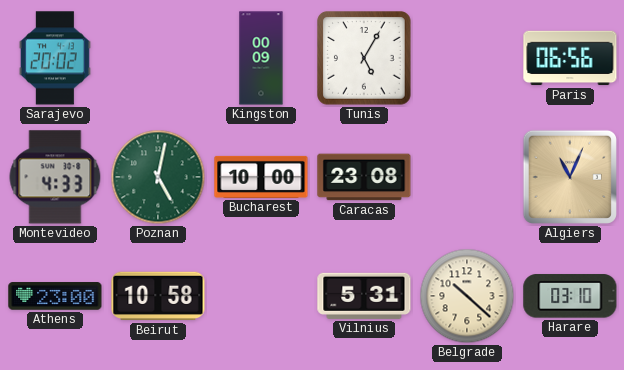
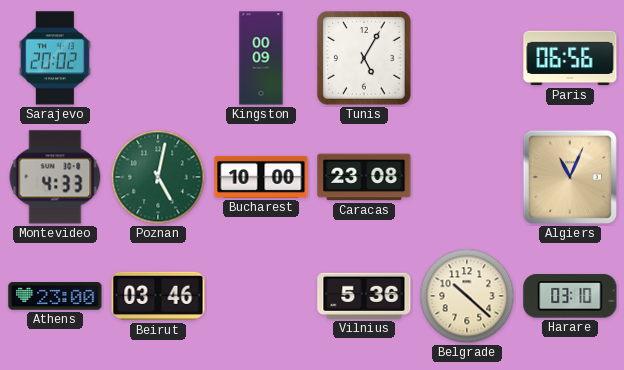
Beirut: 10:58 -> 03:46 (158, 296)
Vilnius: 5:31 -> 5:36 (364, 296)
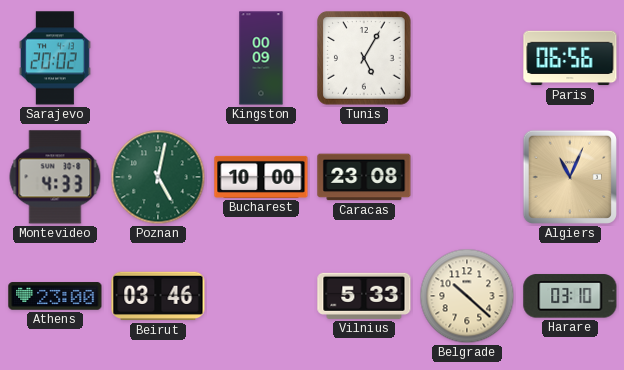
Vilnius: 5:36 -> 5:33 (364, 296)
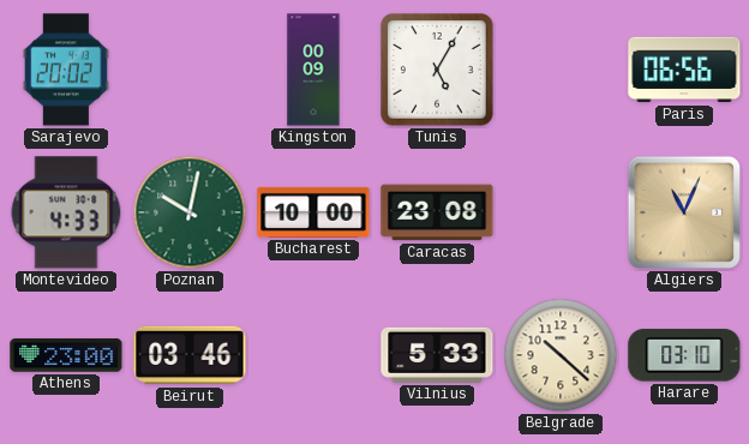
Poznan: 5:02 -> 10:02 (190, 212)
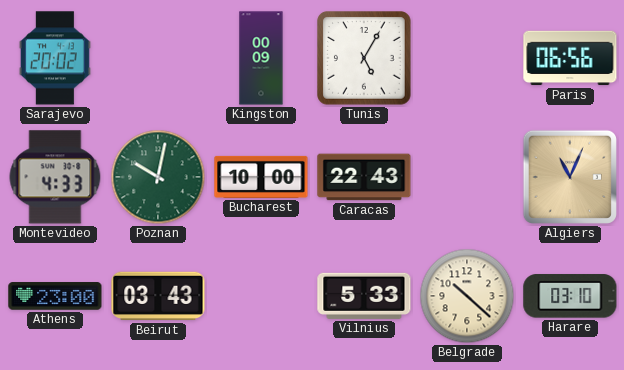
Caracas: 23:08 -> 22:43 (364, 177)
Beirut: 03:46 -> 03:43 (158, 296)
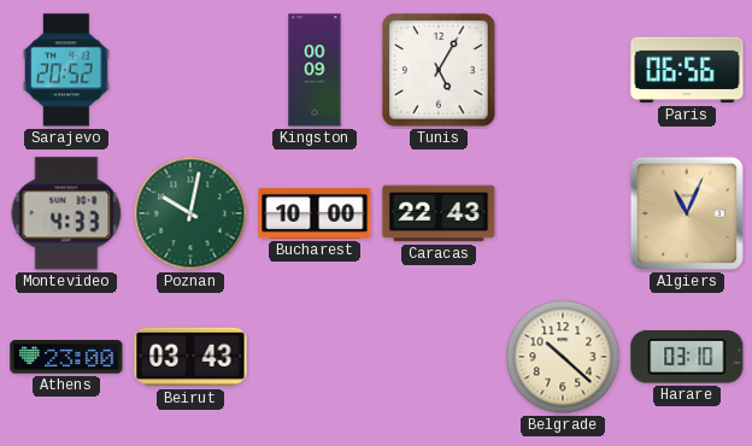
Sarajevo: 20:02 -> 20:52 (66, 70)
Vilnius: 5:33 -> none (364, 296)
